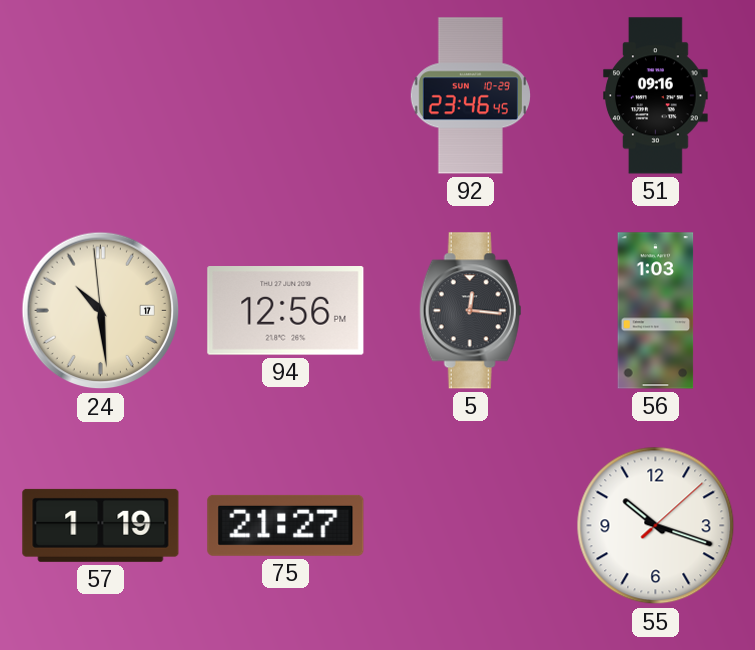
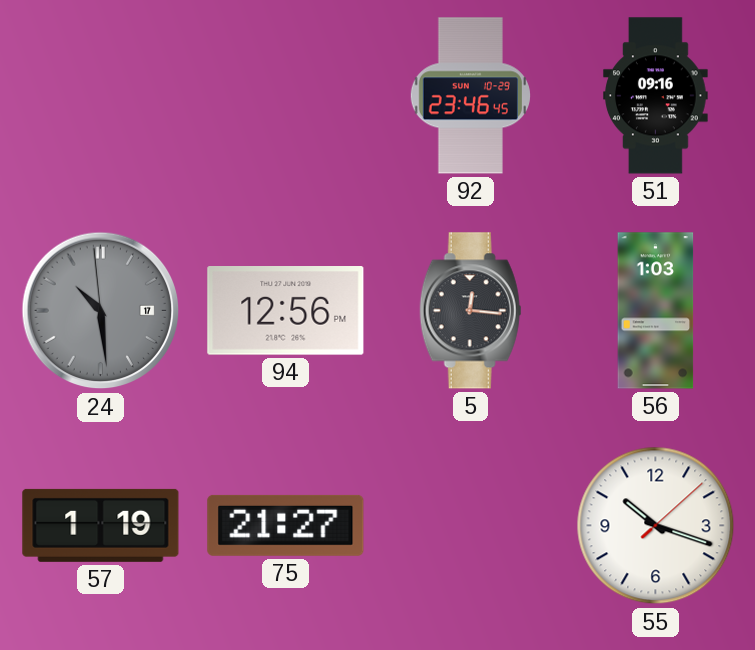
24 dial: cream -> grey (101, 311)
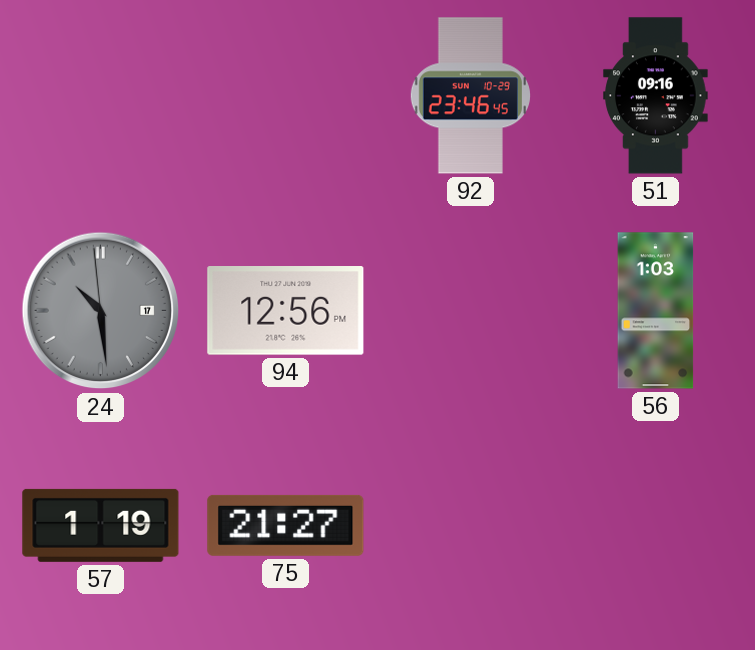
5: 12:16 -> none (471, 311)
55: 10:18 -> none (656, 526)
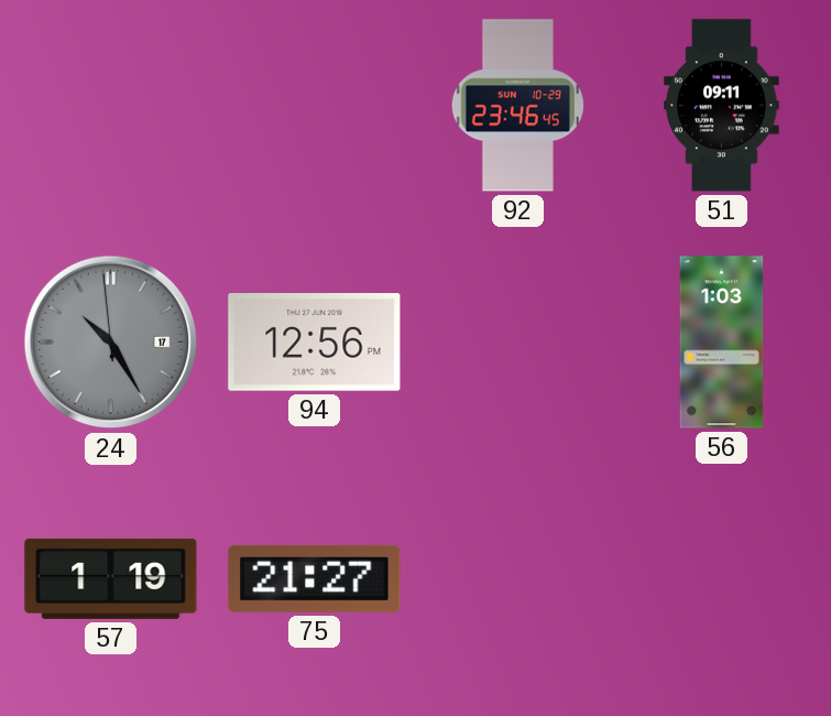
51: 09:16 -> 09:11 (722, 106)
24: 10:28 -> 10:24 (111, 343)
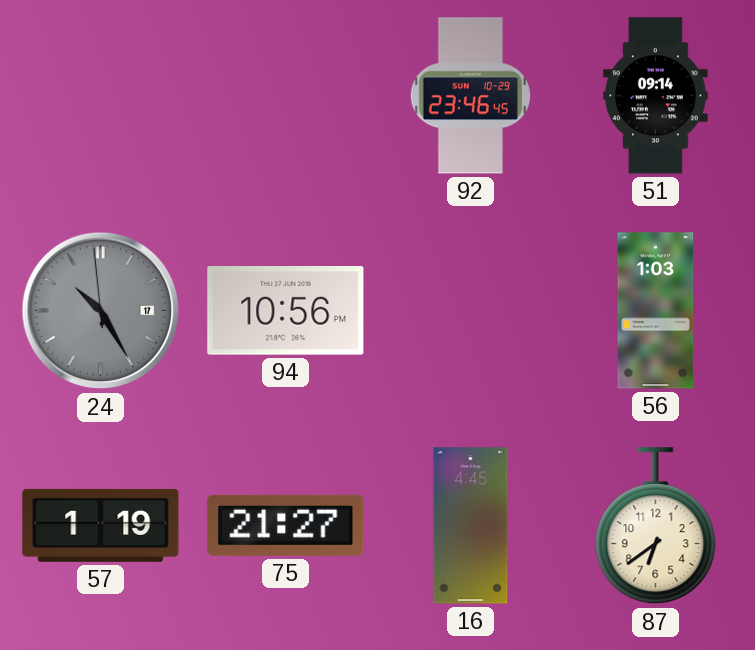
51: 09:11 -> 09:14 (656, 96)
94: 12:56 -> 10:56 (286, 311)
16: none -> 4:45 (471, 526)
87: none -> 6:39 (656, 526)
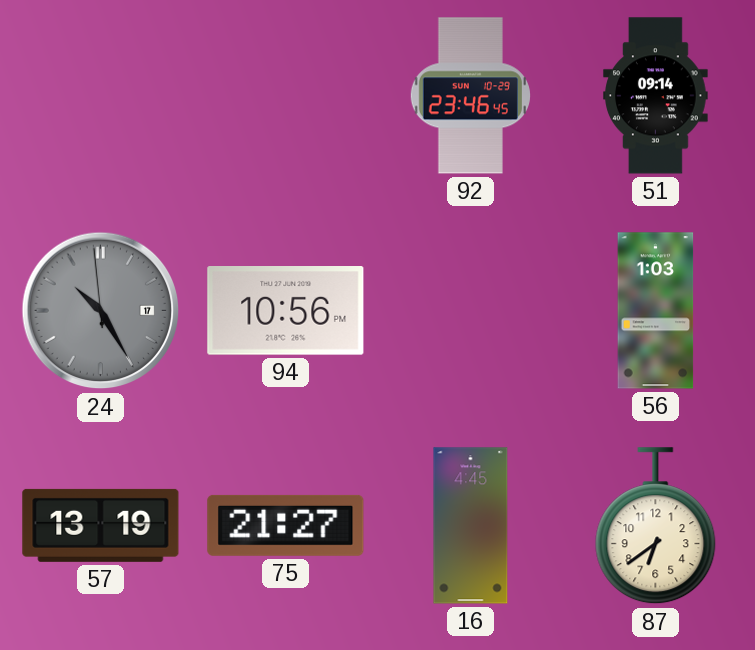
57: 1:19 -> 13:19 (101, 525)
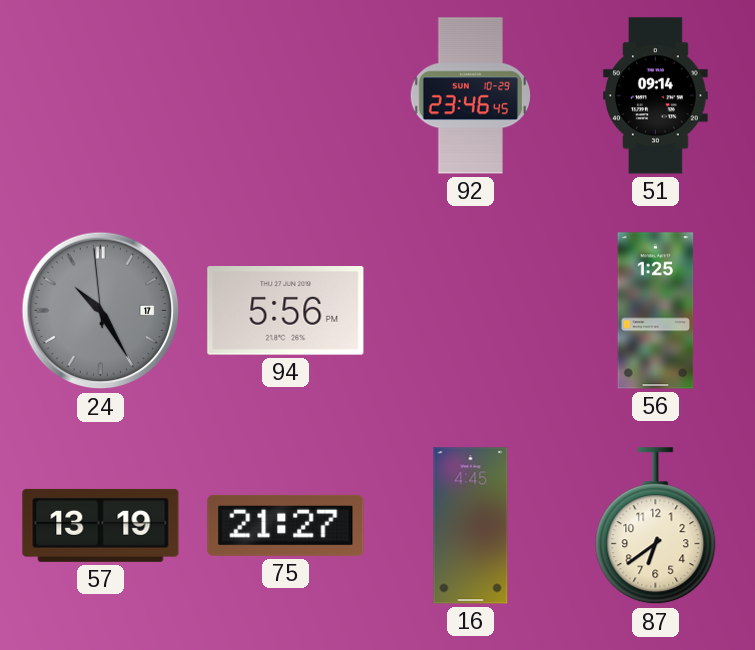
94: 10:56 -> 5:56 (286, 311)
56: 1:03 -> 1:25 (656, 311)
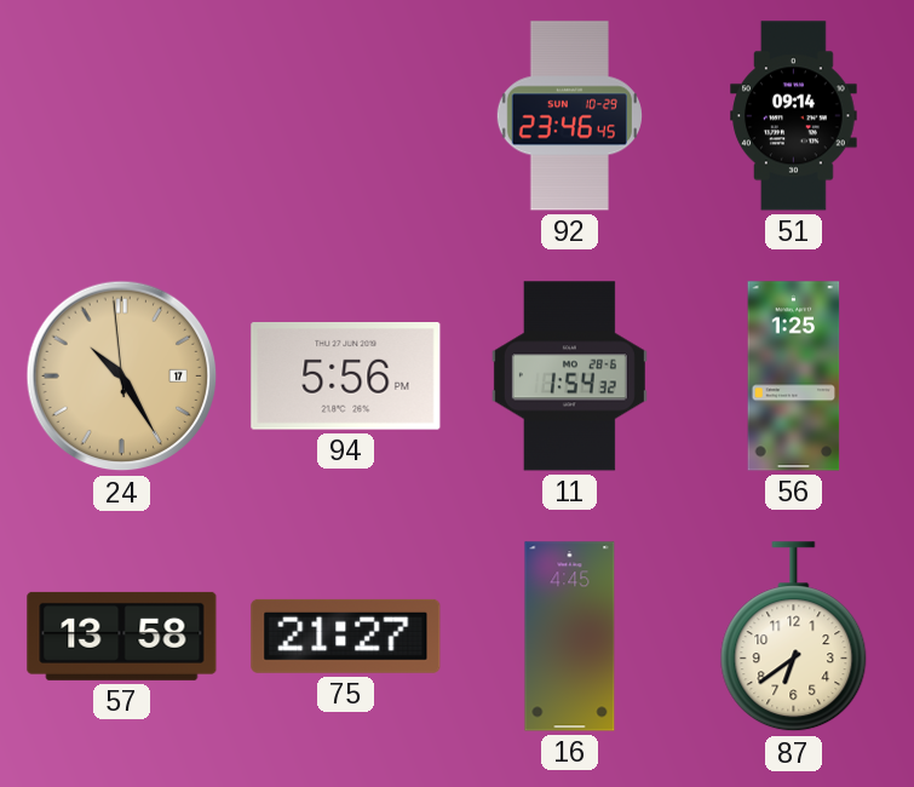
24 dial: grey -> champagne (122, 377)
11: none -> 1:54 (569, 377)
57: 13:19 -> 13:58 (122, 636)
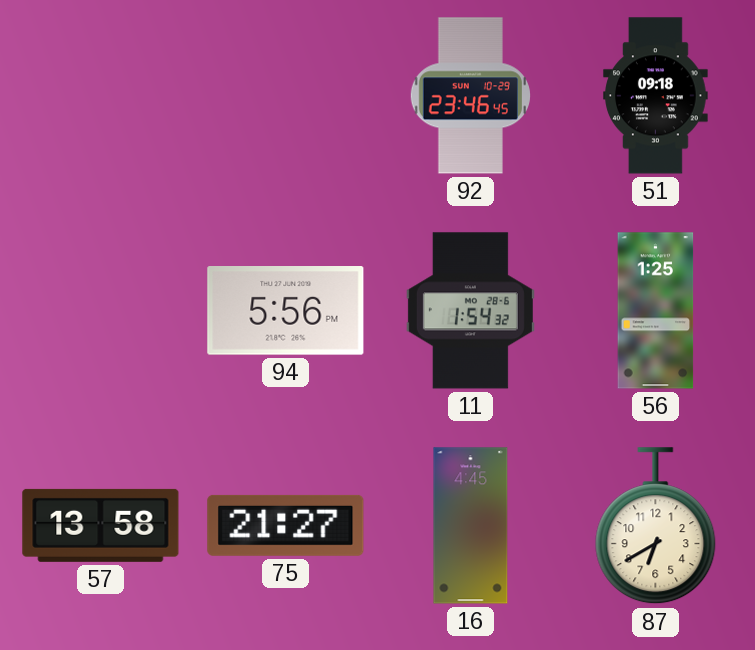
51: 09:14 -> 09:18 (656, 96)
24: 10:24 -> none (122, 377)
87: 6:39 -> 6:40 (656, 526)
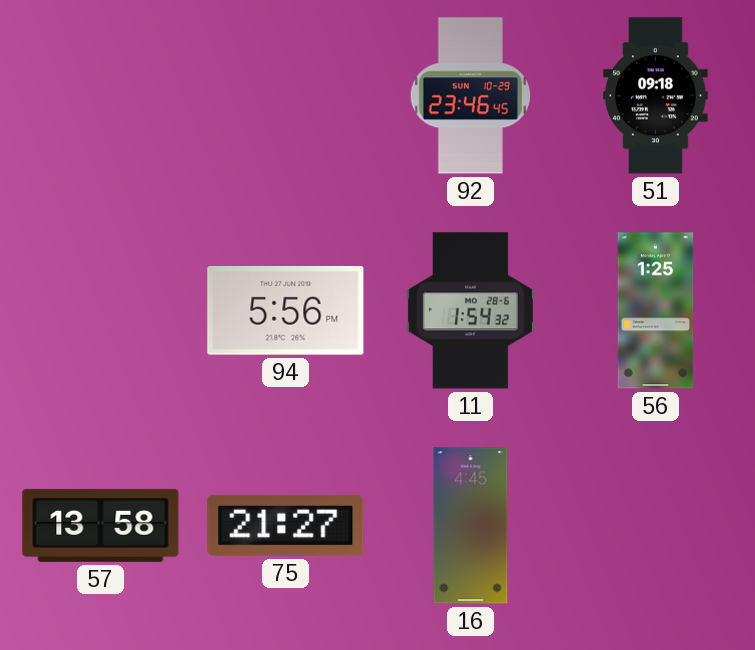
87: 6:40 -> none (656, 526)
